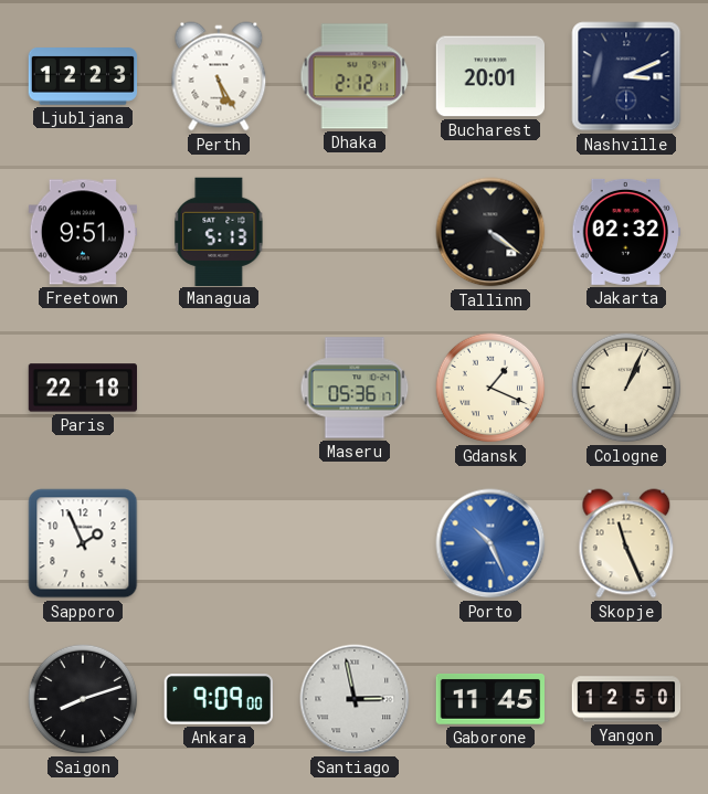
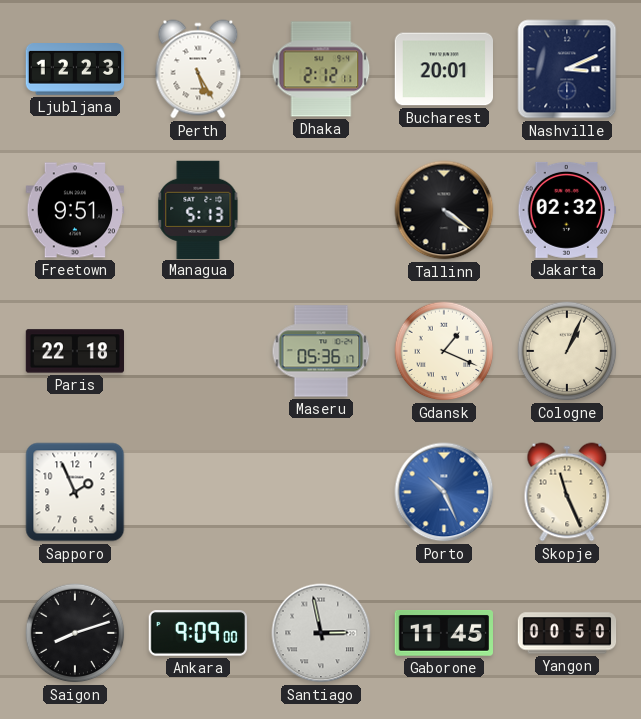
Yangon: 12:50 -> 00:50 (567, 633)
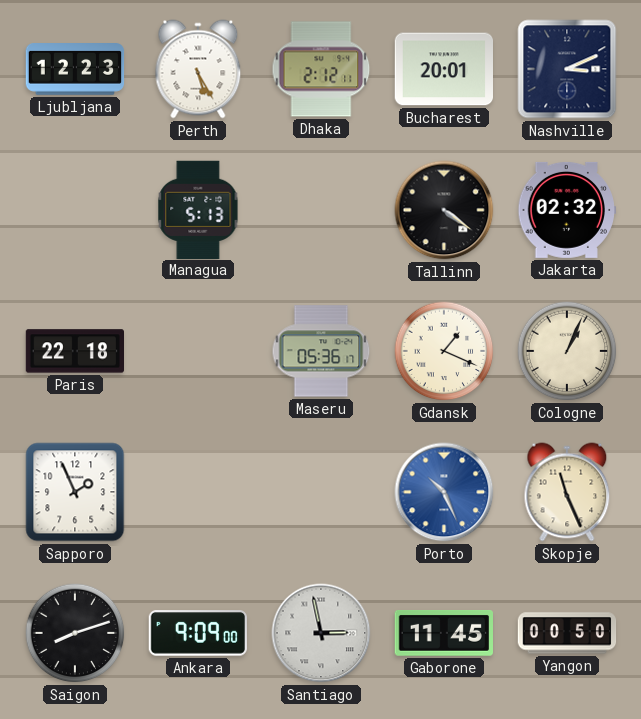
Freetown: 9:51 -> none (75, 210)
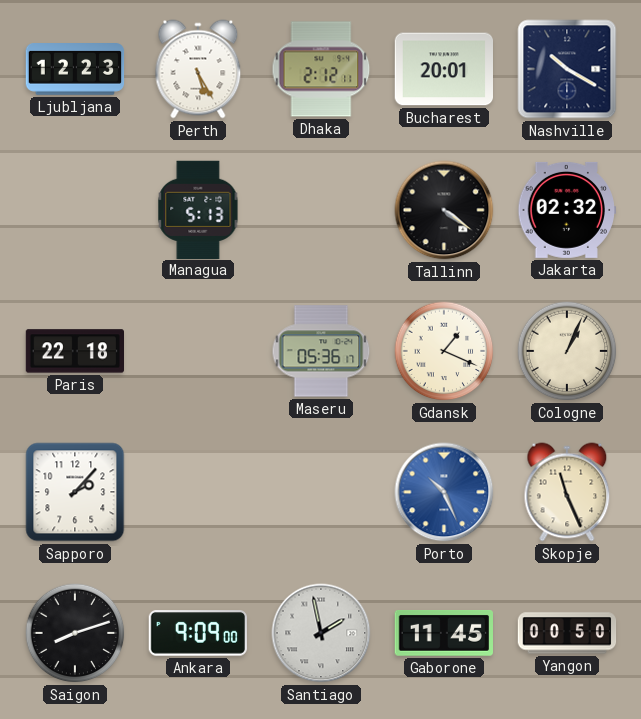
Nashville: 3:11 -> 10:20 (567, 69)
Sapporo: 1:56 -> 2:07 (75, 492)
Santiago: 2:58 -> 1:58 (321, 633)
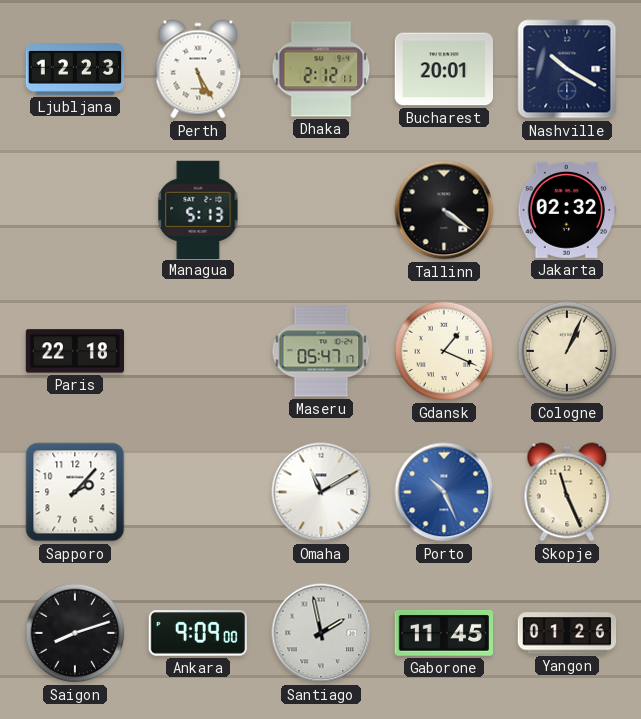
Maseru: 05:36 -> 05:47 (321, 351)
Omaha: none -> 11:10 (321, 492)
Yangon: 00:50 -> 01:26 (567, 633)
